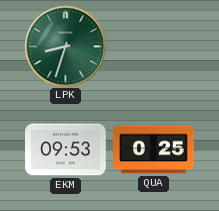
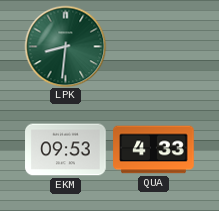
LPK: 8:33 -> 8:31 (65, 46)
QUA: 0:25 -> 4:33 (154, 150)
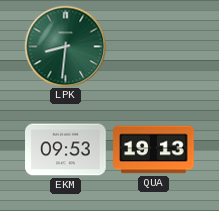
QUA: 4:33 -> 19:13 (154, 150)
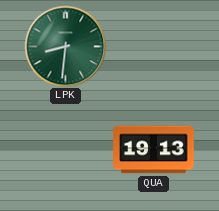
EKM: 09:53 -> none (66, 150)
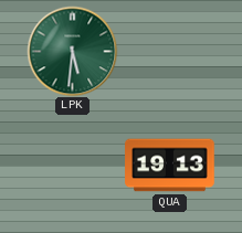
LPK: 8:31 -> 5:31 (72, 51)
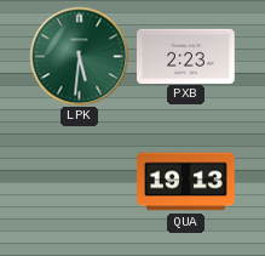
PXB: none -> 2:23 (186, 56)
